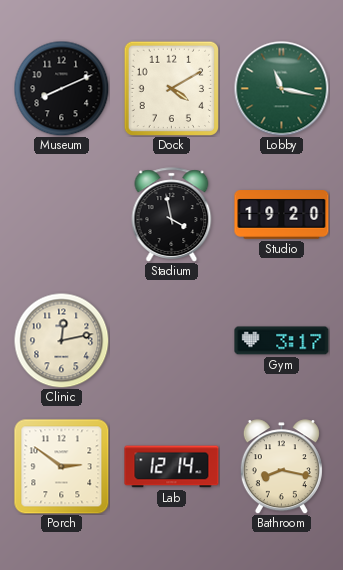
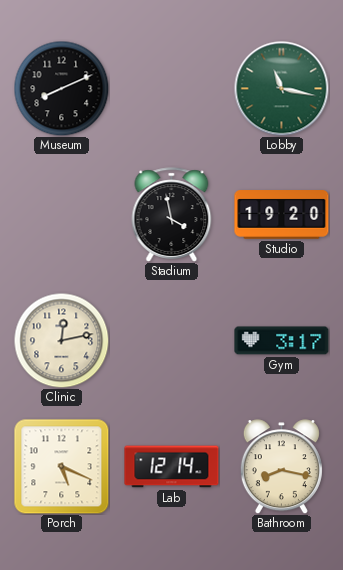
Dock: 4:10 -> none (171, 88)
Porch: 2:51 -> 5:19 (62, 467)
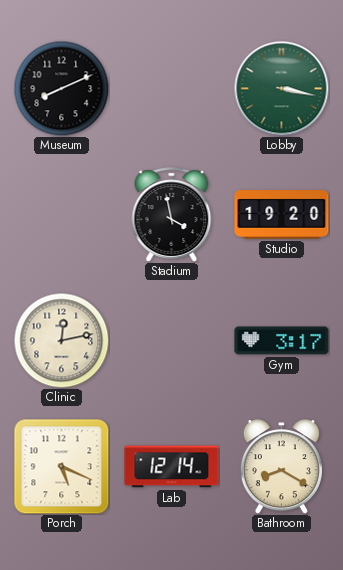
Lobby: 11:17 -> 3:17 (281, 88)
Bathroom: 8:17 -> 8:20 (281, 467)
